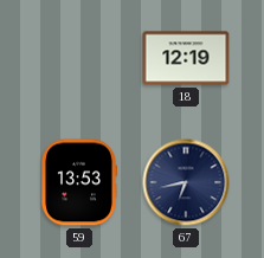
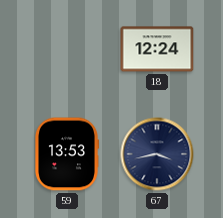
18: 12:19 -> 12:24 (157, 49)
67: 6:43 -> 3:43 (157, 154)
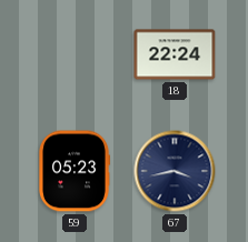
18: 12:24 -> 22:24 (175, 54)
59: 13:53 -> 05:23 (75, 171)
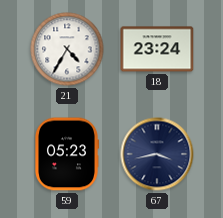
21: none -> 4:35 (67, 49)
18: 22:24 -> 23:24 (157, 49)
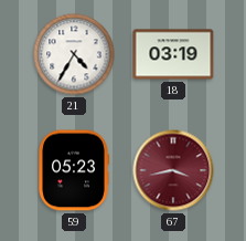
18: 23:24 -> 03:19 (173, 54)
67 dial: navy -> burgundy (173, 170)
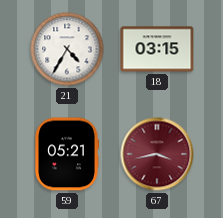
18: 03:19 -> 03:15 (157, 49)
59: 05:23 -> 05:21 (67, 154)
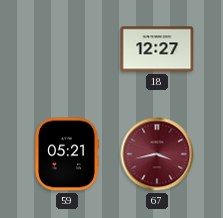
21: 4:35 -> none (67, 49)
18: 03:15 -> 12:27 (157, 49)
